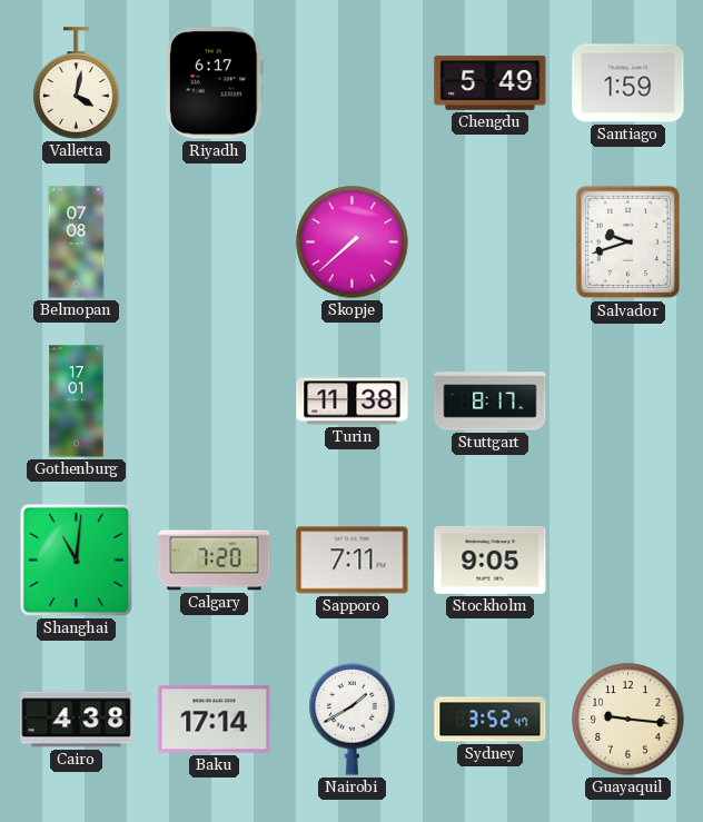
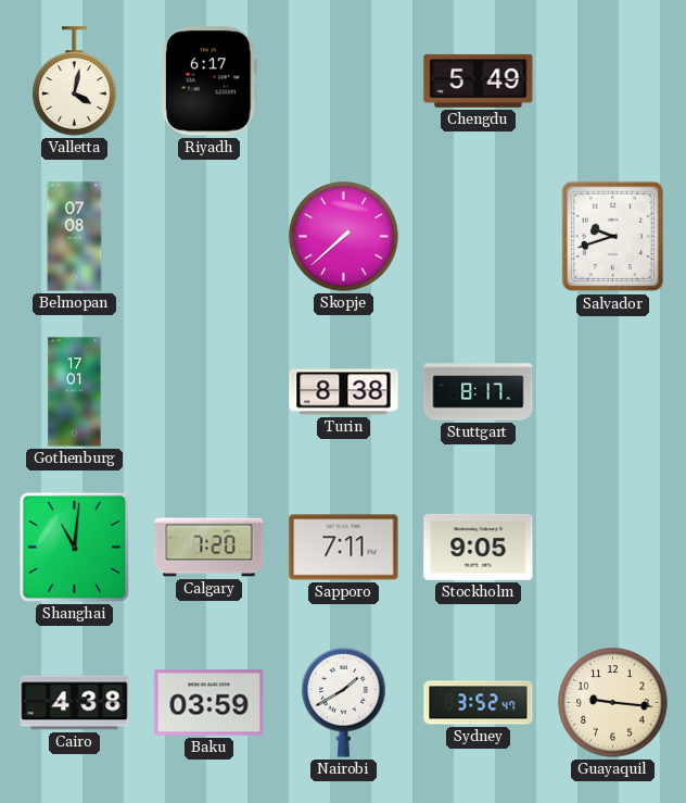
Santiago: 1:59 -> none (628, 83)
Turin: 11:38 -> 8:38 (344, 392)
Baku: 17:14 -> 03:59 (209, 703)
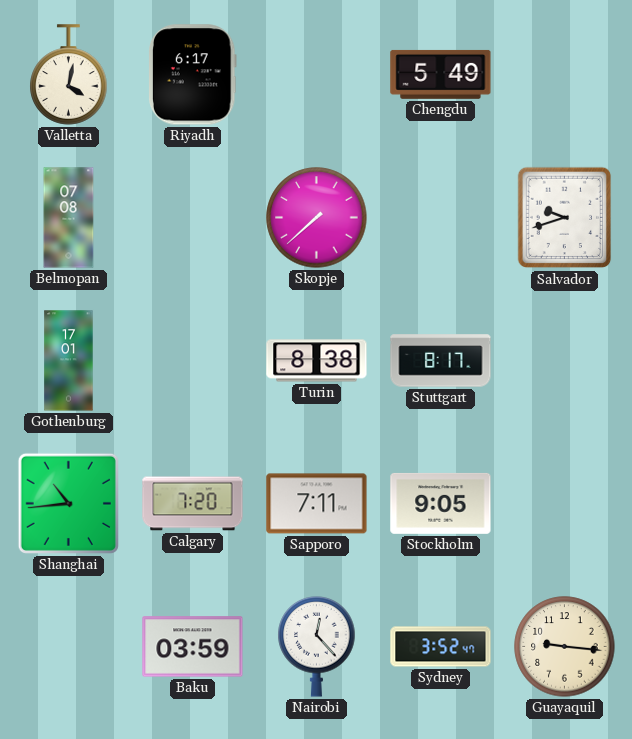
Shanghai: 11:01 -> 10:44 (68, 503)
Cairo: 4:38 -> none (75, 703)
Nairobi: 1:40 -> 12:23 (317, 647)
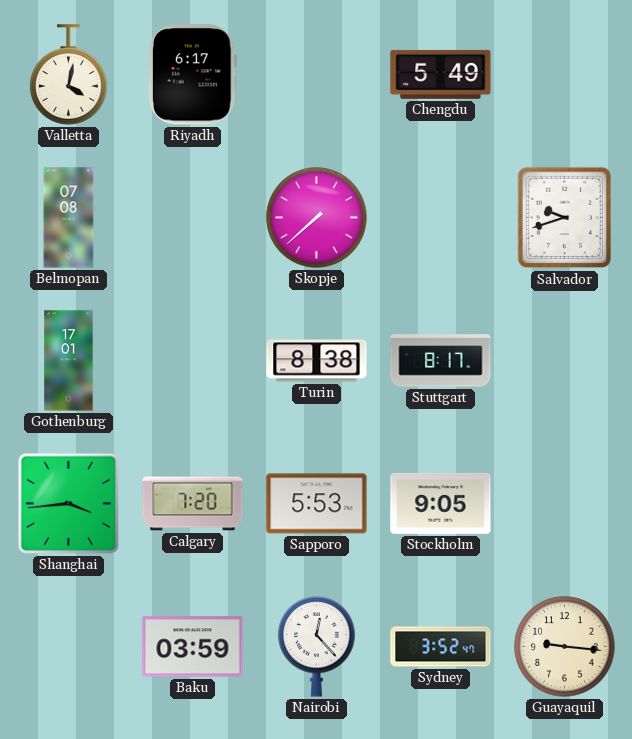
Shanghai: 10:44 -> 3:44 (68, 503)
Sapporo: 7:11 -> 5:53 (317, 504)
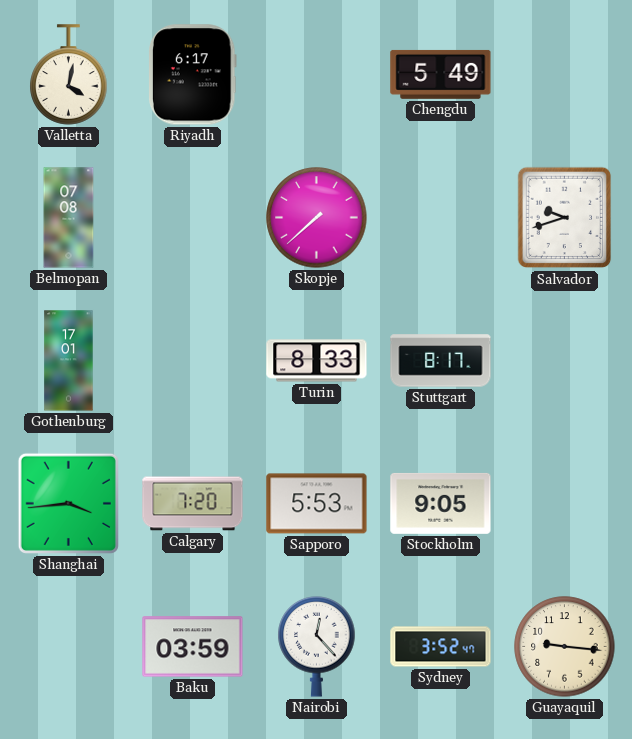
Turin: 8:38 -> 8:33 (317, 361)
